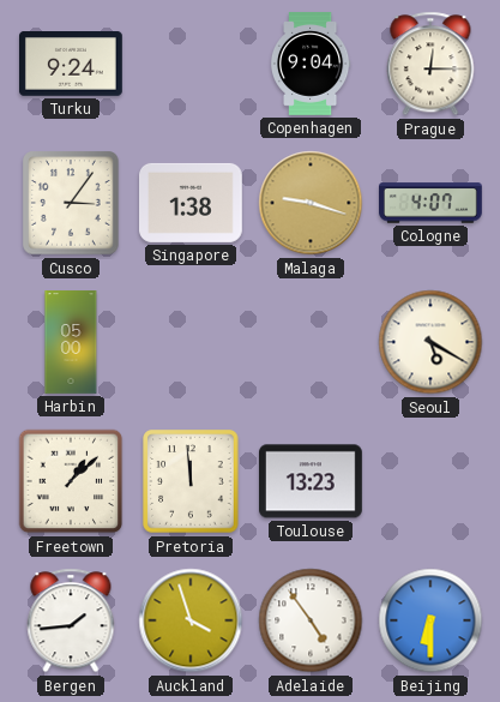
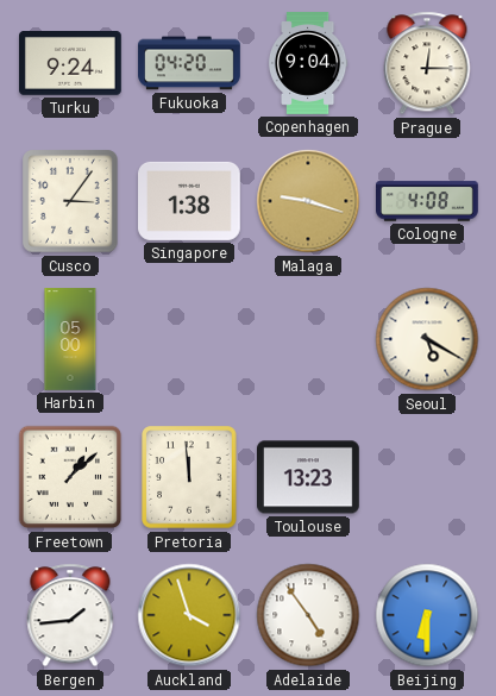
Fukuoka: none -> 04:20 (189, 63)
Cologne: 4:07 -> 4:08 (428, 201)
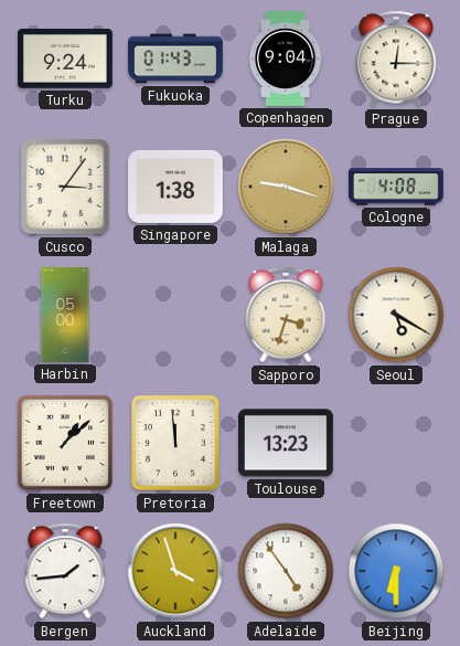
Fukuoka: 04:20 -> 01:43 (175, 59)
Sapporo: none -> 3:33 (286, 315)
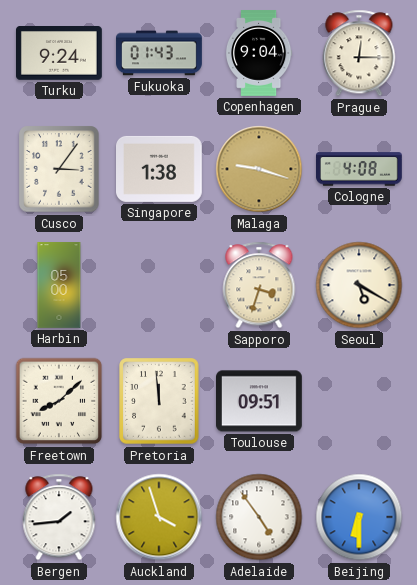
Freetown: 1:08 -> 8:08 (59, 401)
Toulouse: 13:23 -> 09:51 (260, 401)
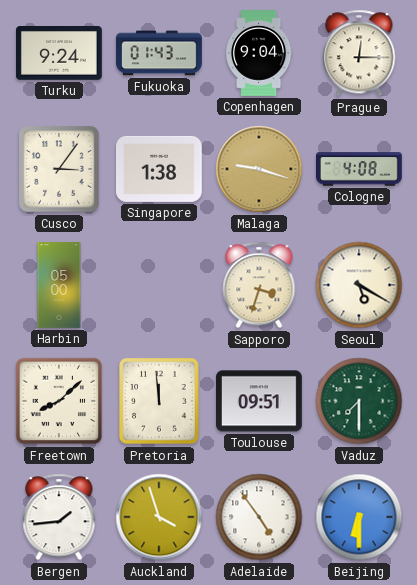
Vaduz: none -> 7:30 (359, 401)
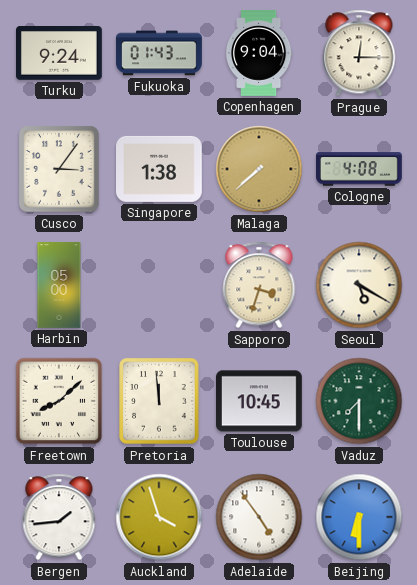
Malaga: 9:18 -> 7:38 (259, 169)
Toulouse: 09:51 -> 10:45 (260, 401)
